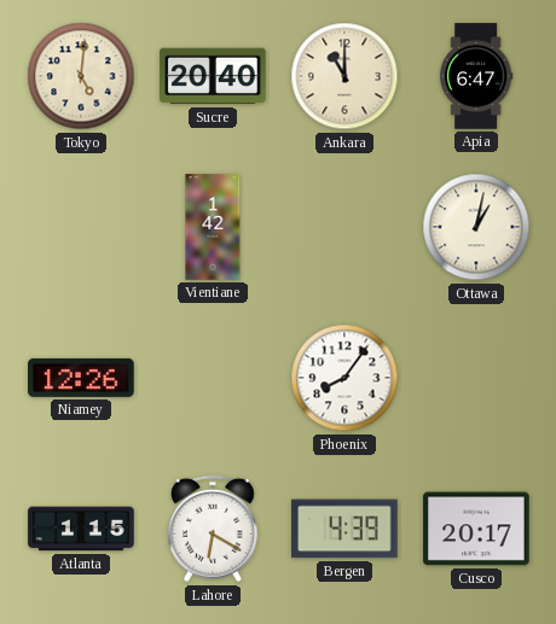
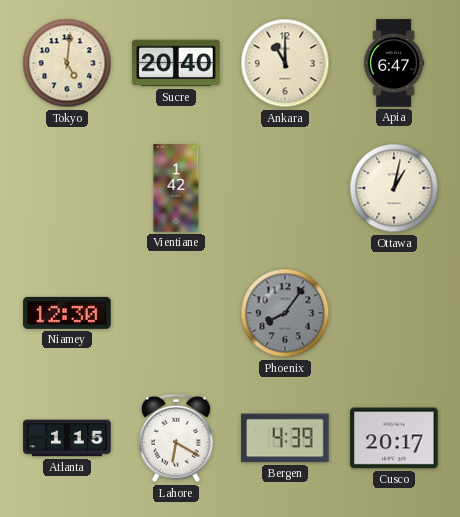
Niamey: 12:26 -> 12:30 (67, 313)
Phoenix dial: white -> grey (285, 313)
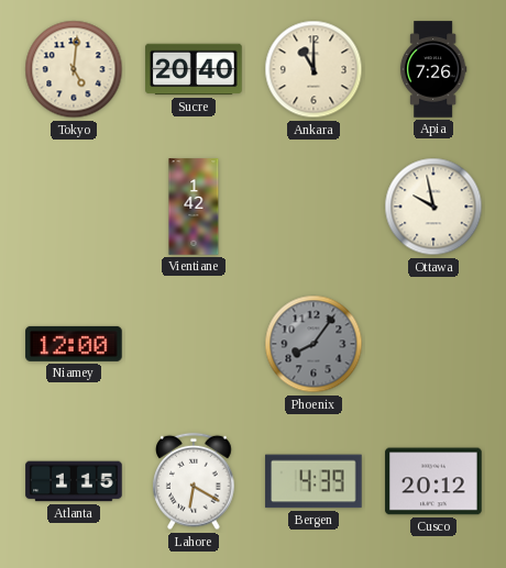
Apia: 6:47 -> 7:26 (433, 69)
Ottawa: 1:02 -> 9:58 (433, 207)
Niamey: 12:30 -> 12:00 (74, 344)
Cusco: 20:17 -> 20:12 (433, 481)
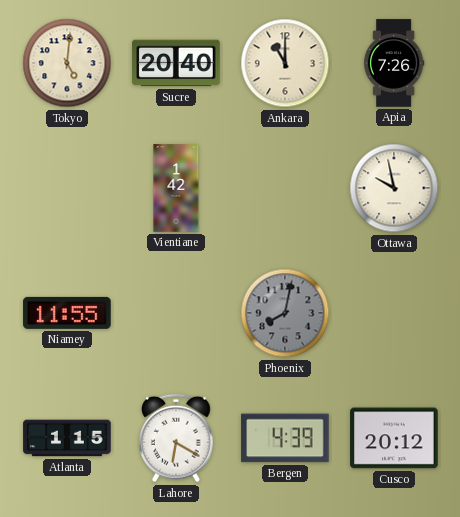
Niamey: 12:00 -> 11:55 (67, 313)
Phoenix: 8:06 -> 8:02 (285, 313)
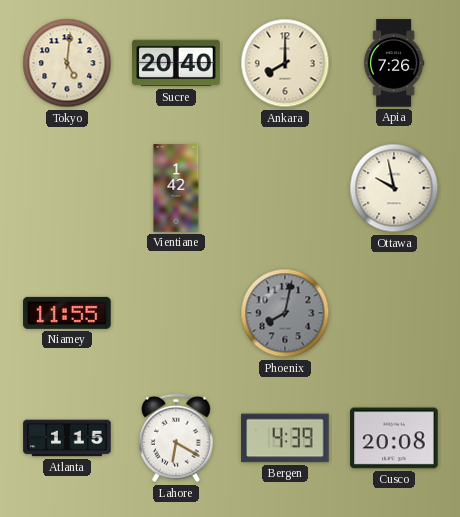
Ankara: 11:00 -> 8:00 (285, 63)
Cusco: 20:12 -> 20:08 (394, 438)
